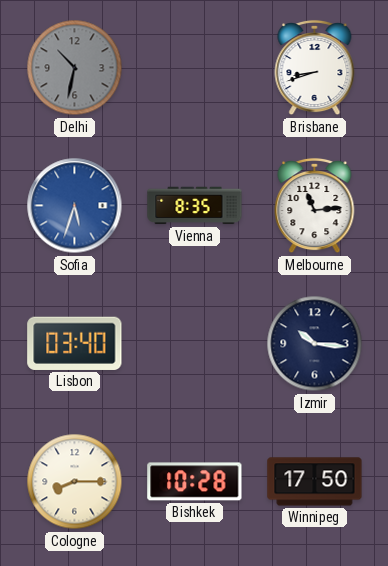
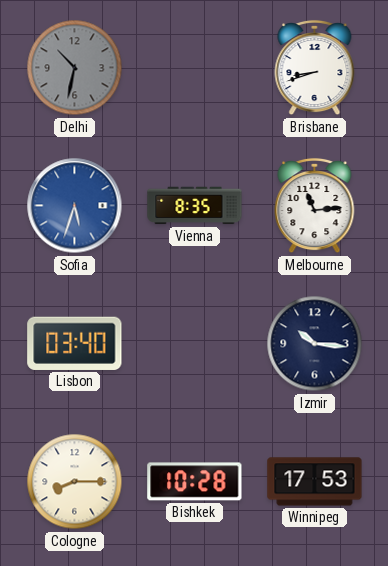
Winnipeg: 17:50 -> 17:53 (315, 482)
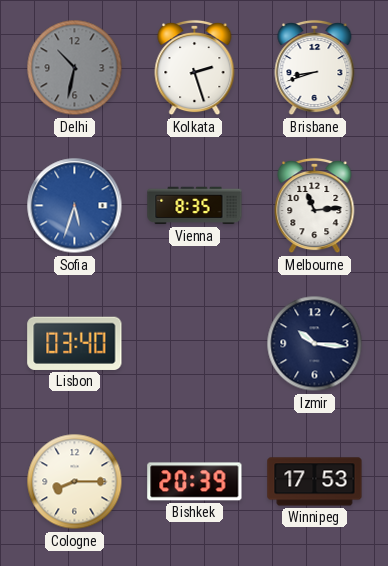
Kolkata: none -> 2:27 (195, 68)
Bishkek: 10:28 -> 20:39 (195, 482)
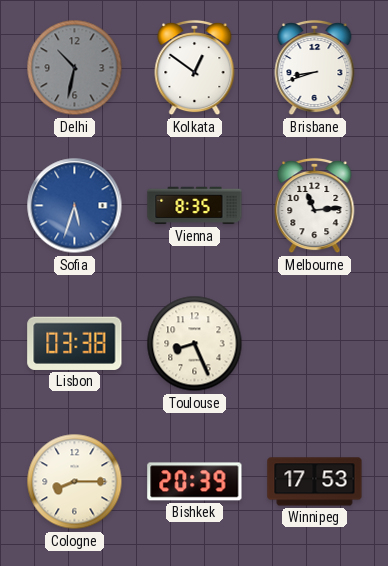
Kolkata: 2:27 -> 12:51 (195, 68)
Lisbon: 03:40 -> 03:38 (75, 343)
Toulouse: none -> 8:26 (195, 344)
Izmir: 10:16 -> none (315, 344)
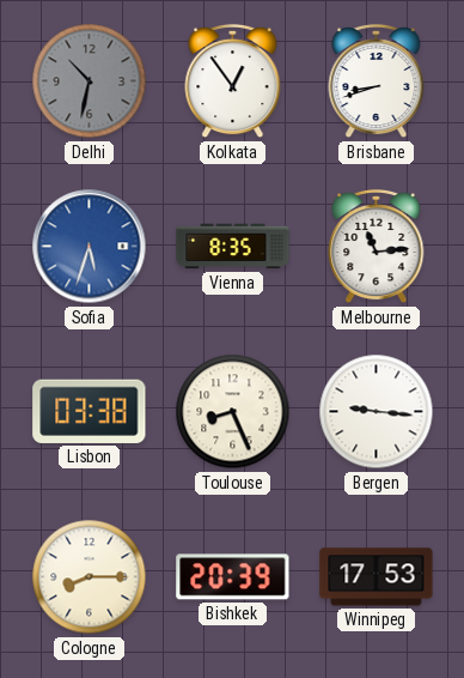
Kolkata: 12:51 -> 12:54 (233, 81)
Bergen: none -> 9:16 (377, 412)
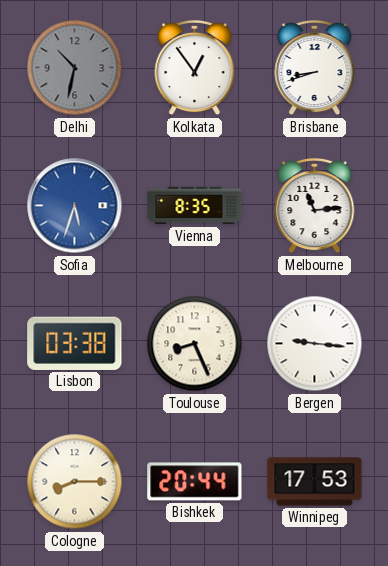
Bishkek: 20:39 -> 20:44 (195, 482)
